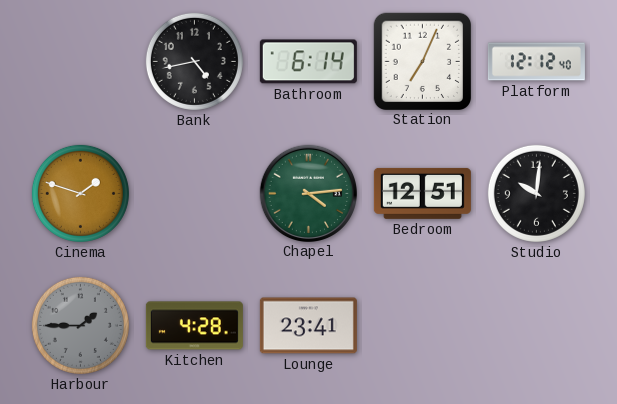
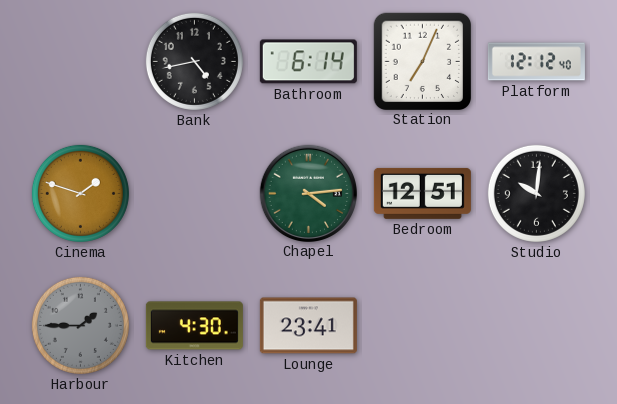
Kitchen: 4:28 -> 4:30 (194, 326)
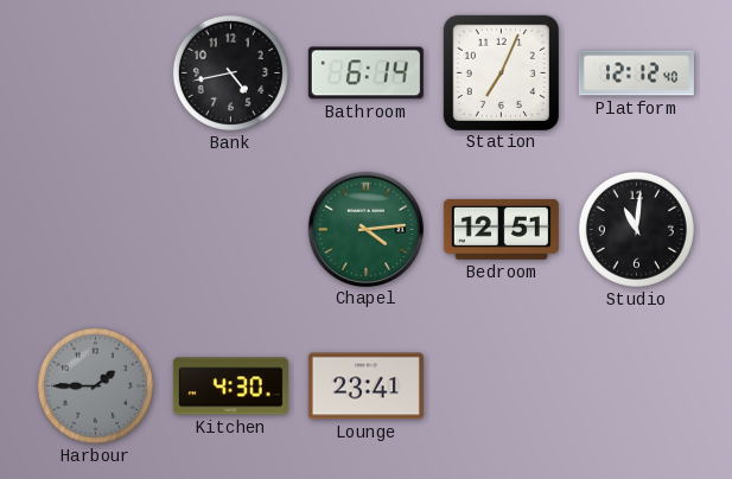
Cinema: 1:48 -> none (80, 193)
Studio: 10:01 -> 11:01 (636, 229)
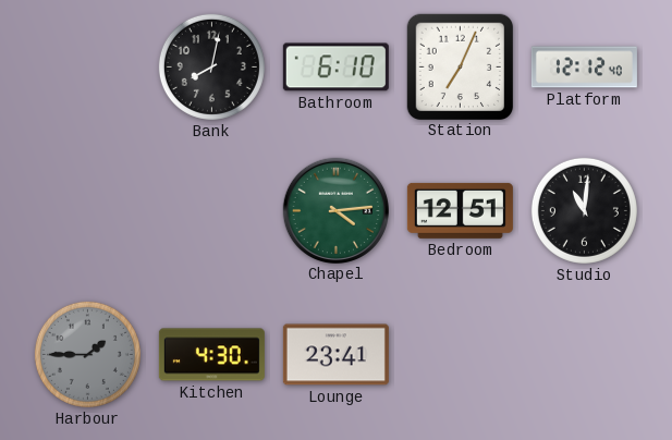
Bank: 4:43 -> 8:02 (211, 66)
Bathroom: 6:14 -> 6:10 (335, 68)
